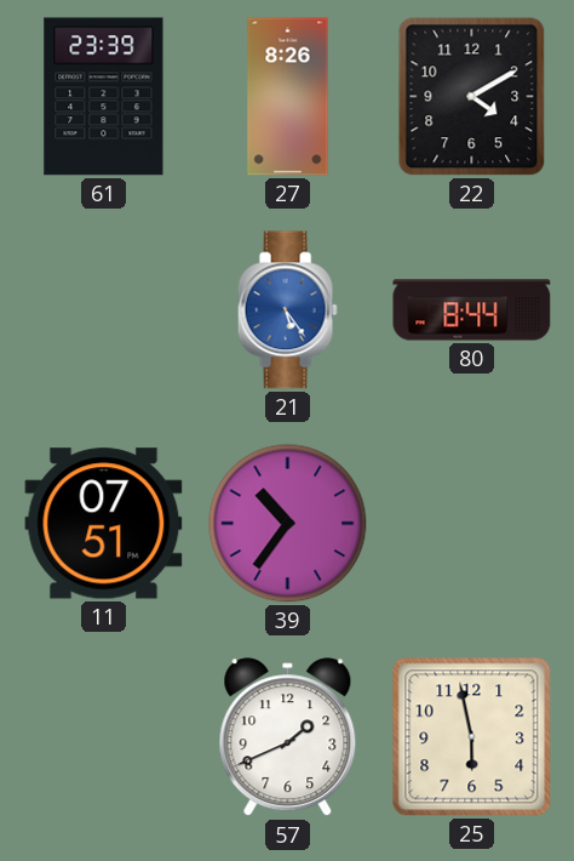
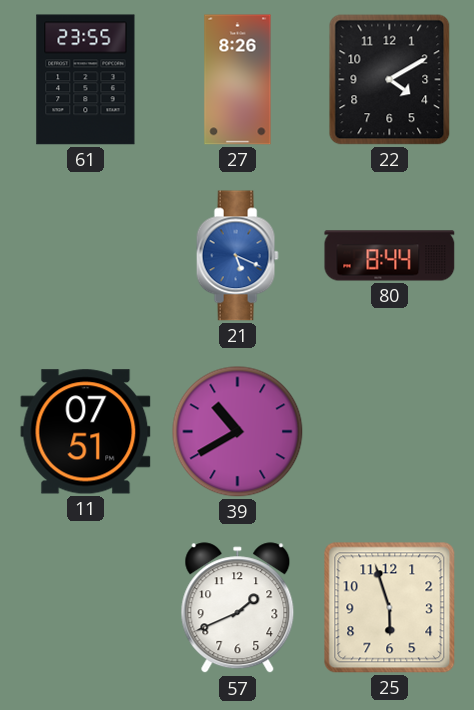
61: 23:39 -> 23:55 (86, 80)
21: 5:24 -> 5:19 (237, 256)
39: 10:36 -> 10:40 (238, 432)
25: 5:58 -> 5:57 (390, 608)
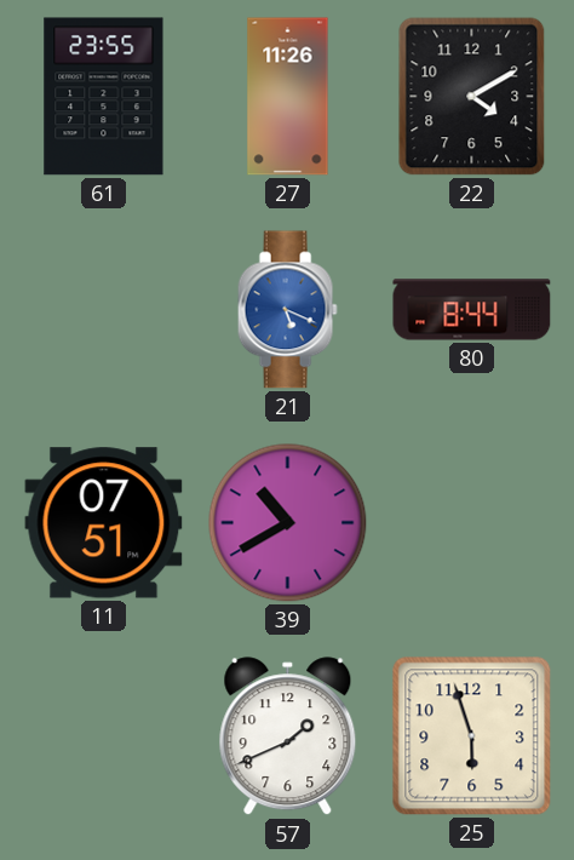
27: 8:26 -> 11:26 (288, 97)
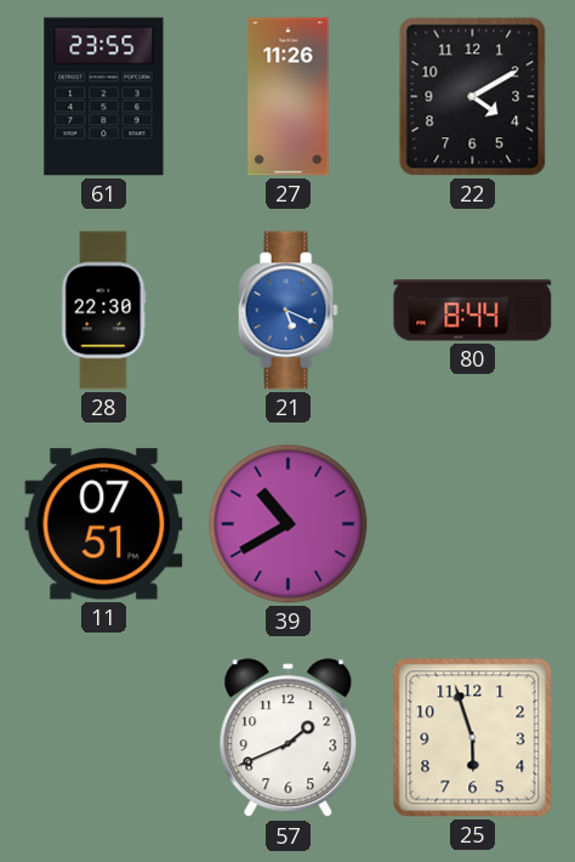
28: none -> 22:30 (104, 311)
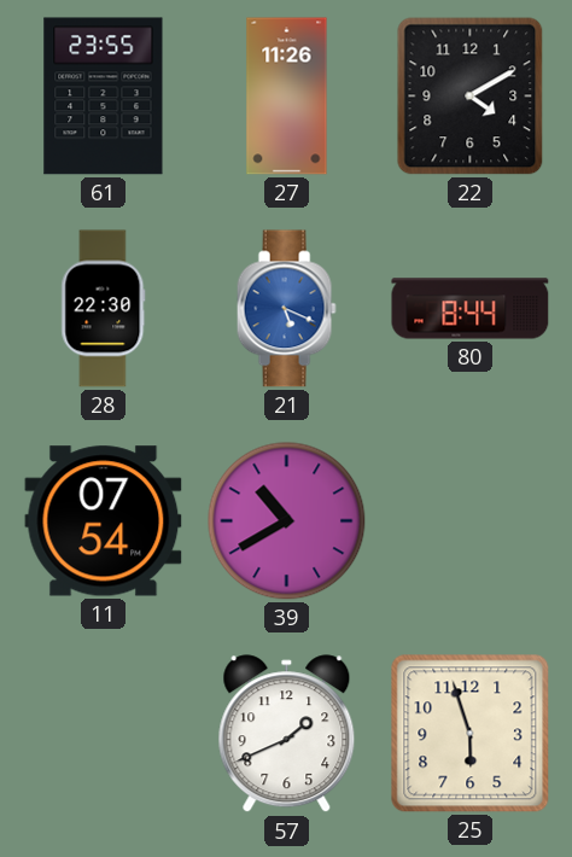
11: 07:51 -> 07:54 (104, 521)
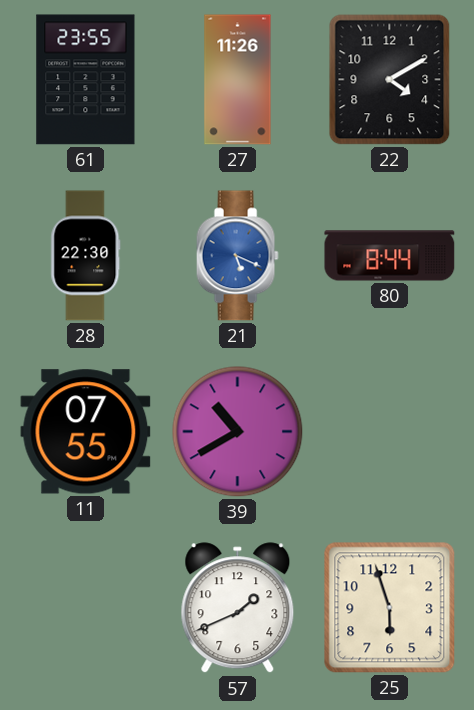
11: 07:54 -> 07:55 (86, 432)
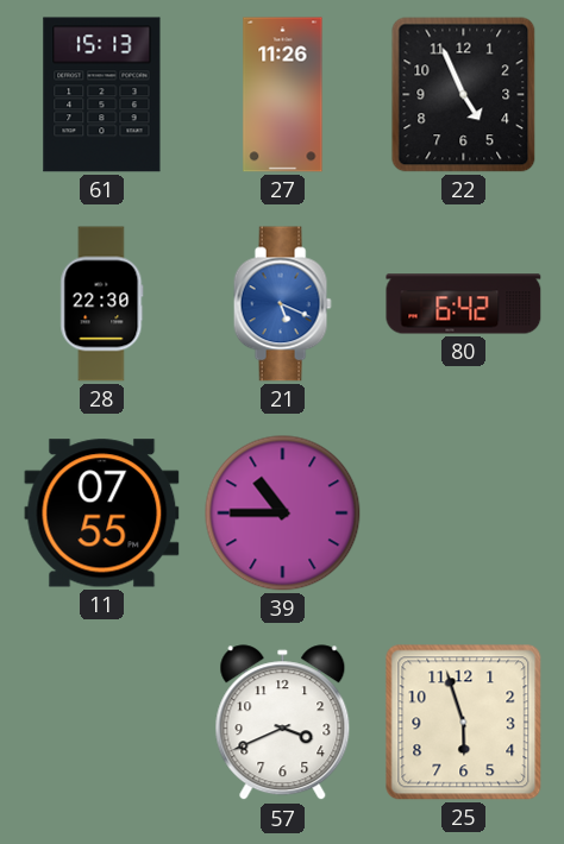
61: 23:55 -> 15:13 (102, 95)
22: 4:10 -> 4:56 (464, 95)
80: 8:44 -> 6:42 (464, 304)
39: 10:40 -> 10:45 (283, 514)
57: 1:41 -> 3:41 (283, 723)
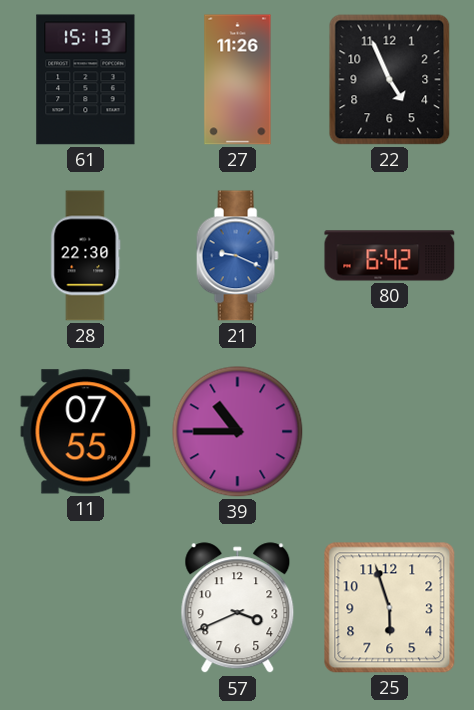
21: 5:19 -> 9:19 (237, 256)
